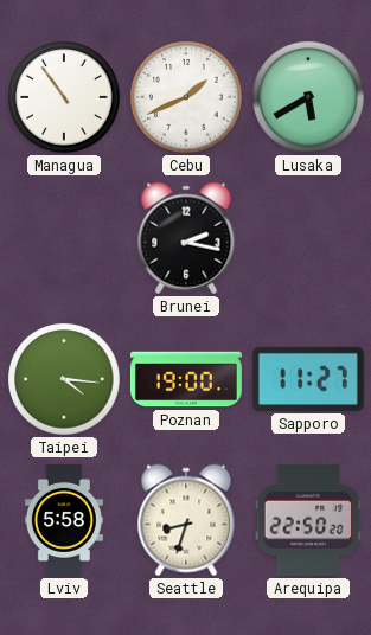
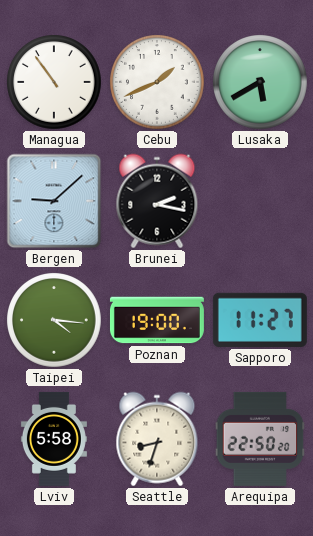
Bergen: none -> 9:08 (54, 201)
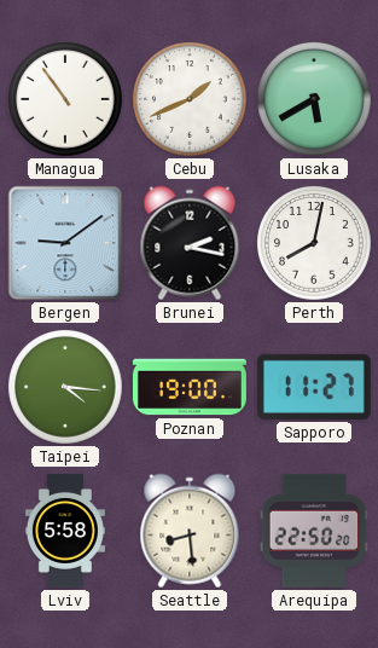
Bergen: 9:08 -> 9:09 (65, 243)
Perth: none -> 8:02 (315, 244)
Seattle: 8:33 -> 8:29 (190, 531)
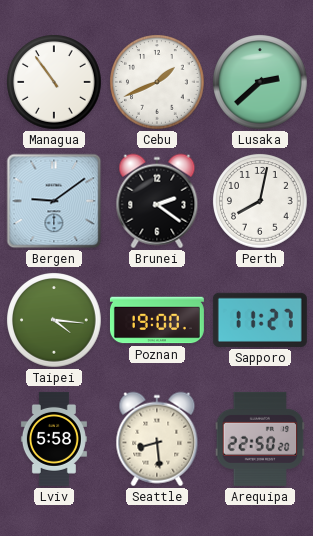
Lusaka: 5:40 -> 2:38 (261, 83)
Brunei: 2:17 -> 2:21 (157, 201)
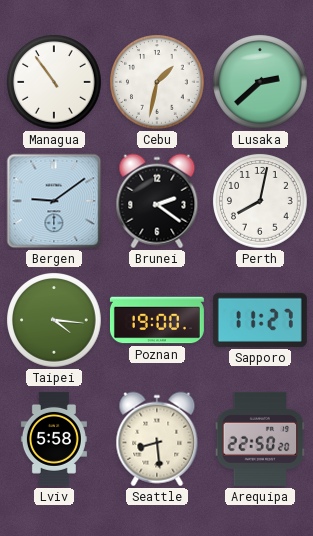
Cebu: 1:41 -> 1:32 (158, 83)
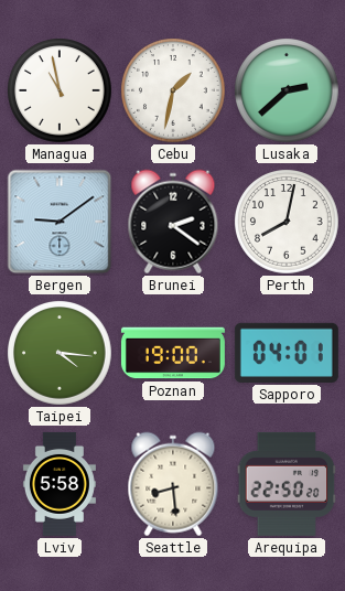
Managua: 10:54 -> 10:58 (61, 92)
Sapporo: 11:27 -> 04:01 (287, 353)
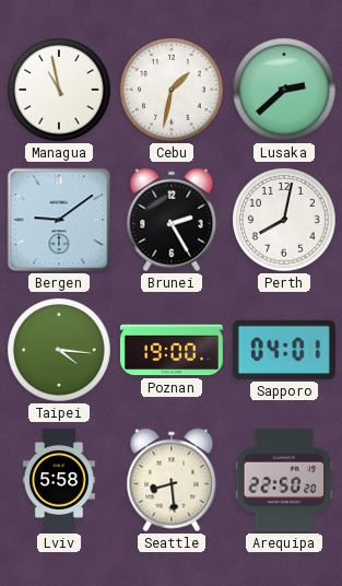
Brunei: 2:21 -> 2:25 (172, 220)
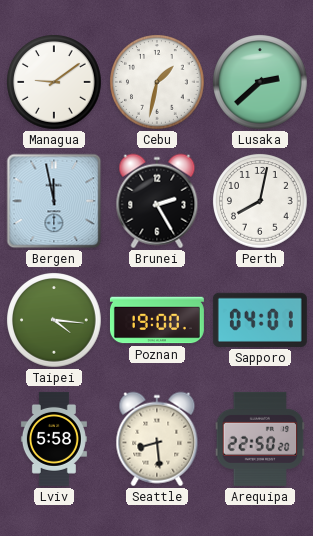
Managua: 10:58 -> 9:09 (55, 83)
Bergen: 9:09 -> 11:58 (54, 201)
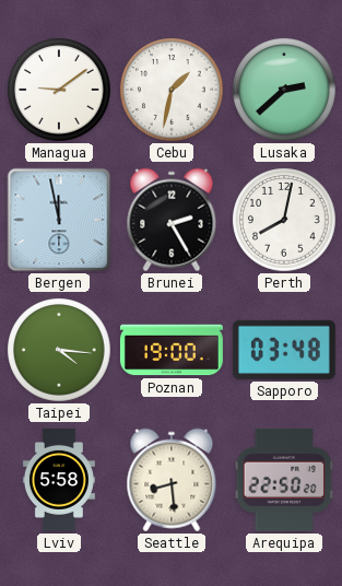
Sapporo: 04:01 -> 03:48 (284, 350)
